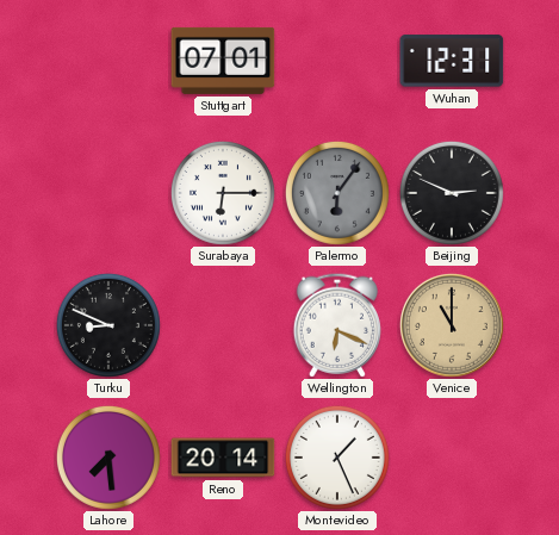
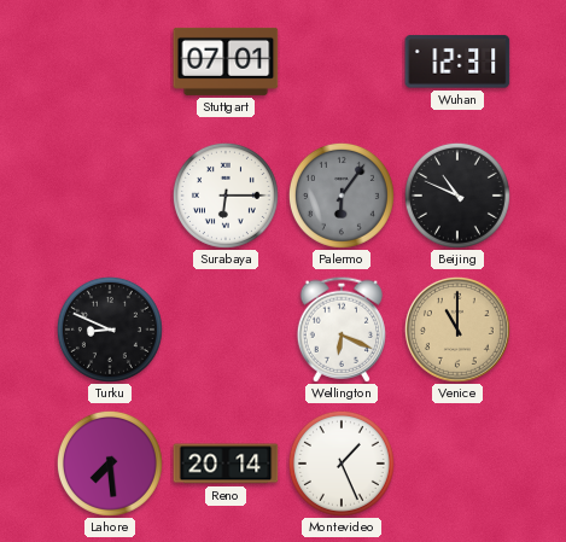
Beijing: 2:49 -> 10:49 (457, 196)
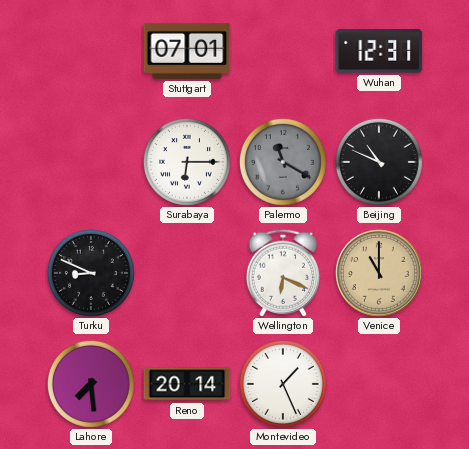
Palermo: 6:06 -> 11:20 (283, 162)
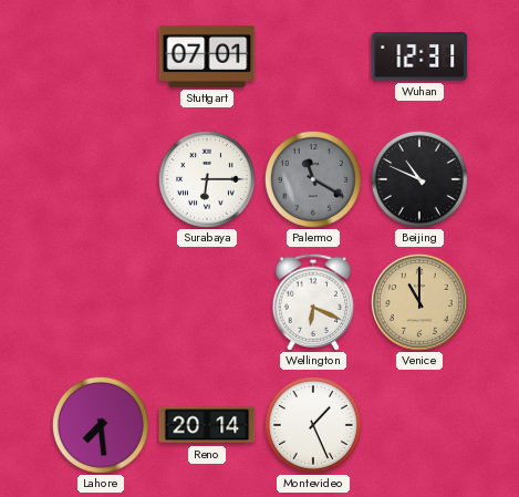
Turku: 8:49 -> none (91, 273)
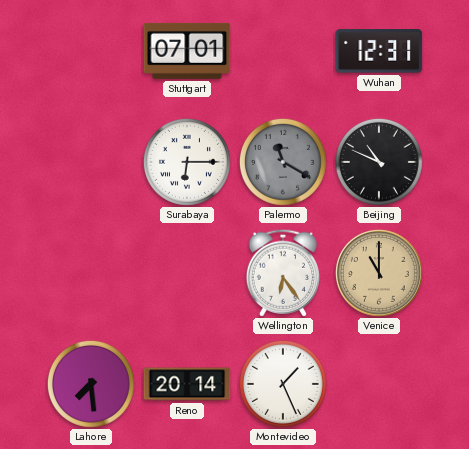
Wellington: 6:19 -> 6:24 (283, 273)
